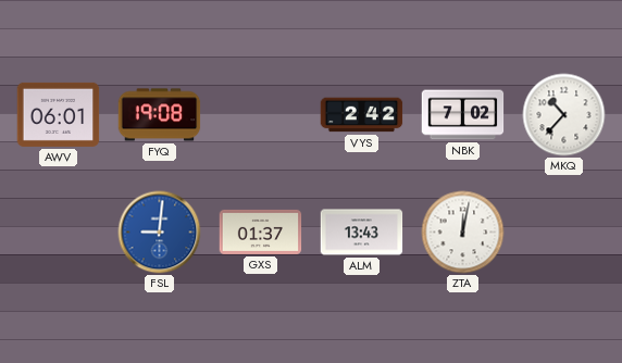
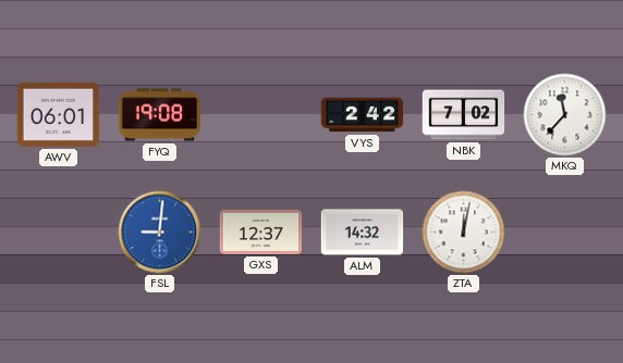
MKQ: 10:37 -> 11:37 (565, 115)
GXS: 01:37 -> 12:37 (261, 231)
ALM: 13:43 -> 14:32 (363, 233)
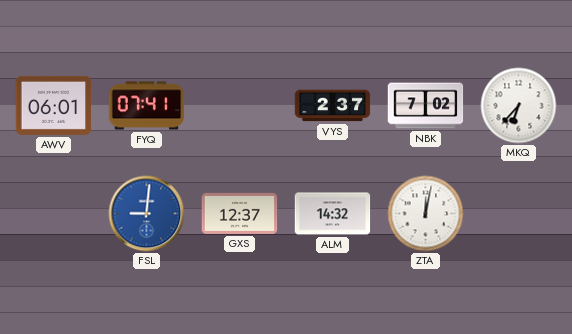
FYQ: 19:08 -> 07:41 (147, 106)
VYS: 2:42 -> 2:37 (333, 106)
MKQ: 11:37 -> 6:37 (519, 106)
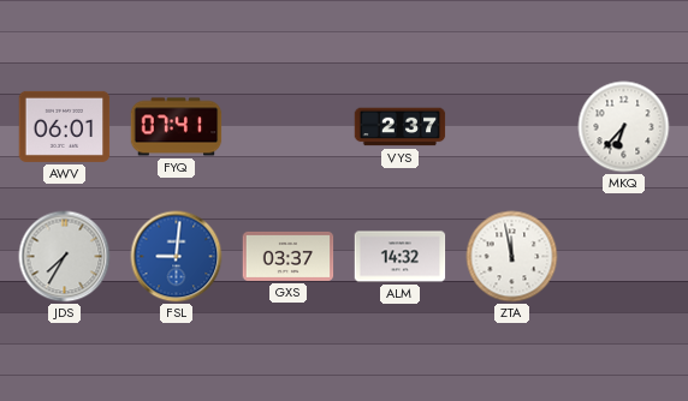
NBK: 7:02 -> none (426, 106)
JDS: none -> 7:35 (65, 257)
GXS: 12:37 -> 03:37 (289, 256)
ZTA: 12:02 -> 11:58 (512, 257)
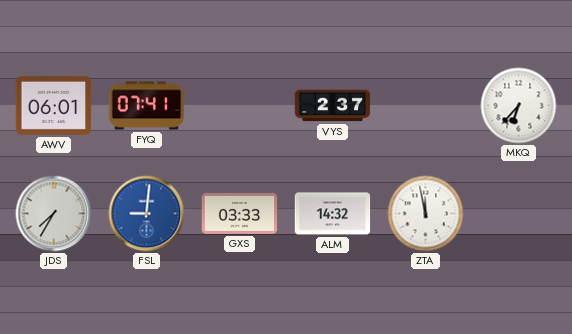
GXS: 03:37 -> 03:33 (240, 213)
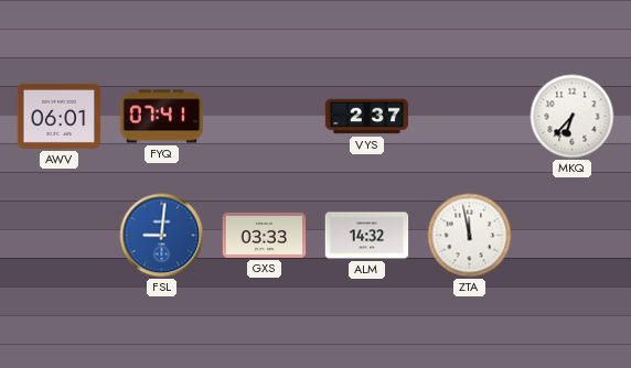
JDS: 7:35 -> none (54, 214)
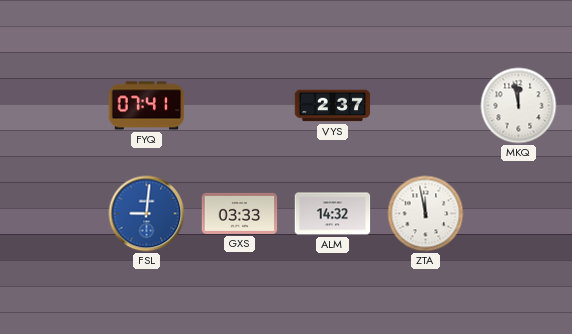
AWV: 06:01 -> none (60, 116)
MKQ: 6:37 -> 11:58 (519, 106)
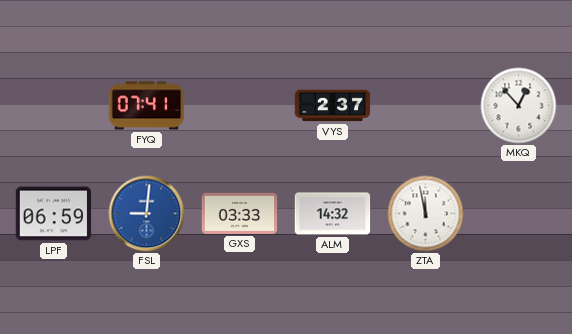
MKQ: 11:58 -> 12:53 (519, 106)
LPF: none -> 06:59 (54, 214)
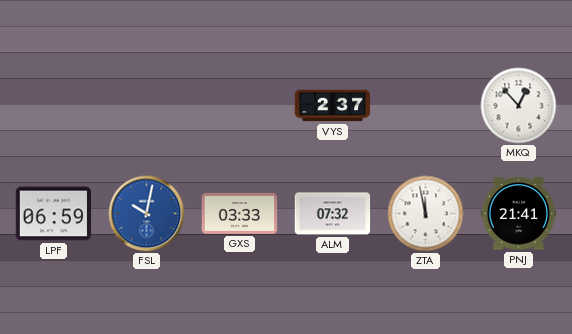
FYQ: 07:41 -> none (147, 106)
FSL: 9:01 -> 10:02 (147, 214)
ALM: 14:32 -> 07:32 (333, 214)
PNJ: none -> 21:41 (519, 214)
